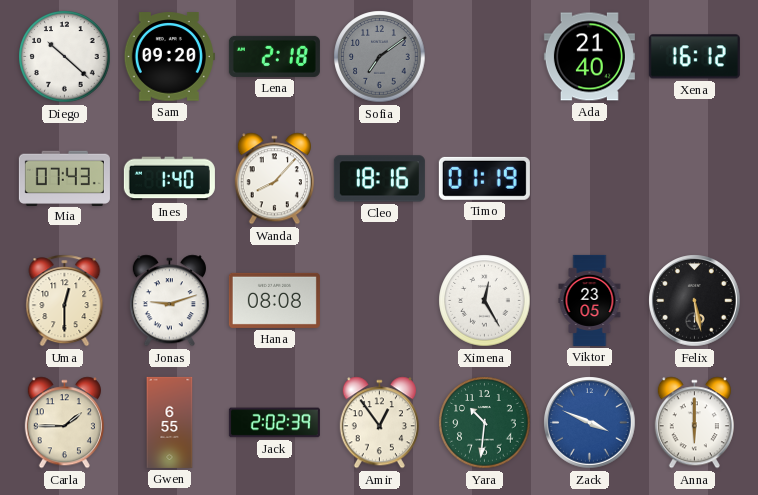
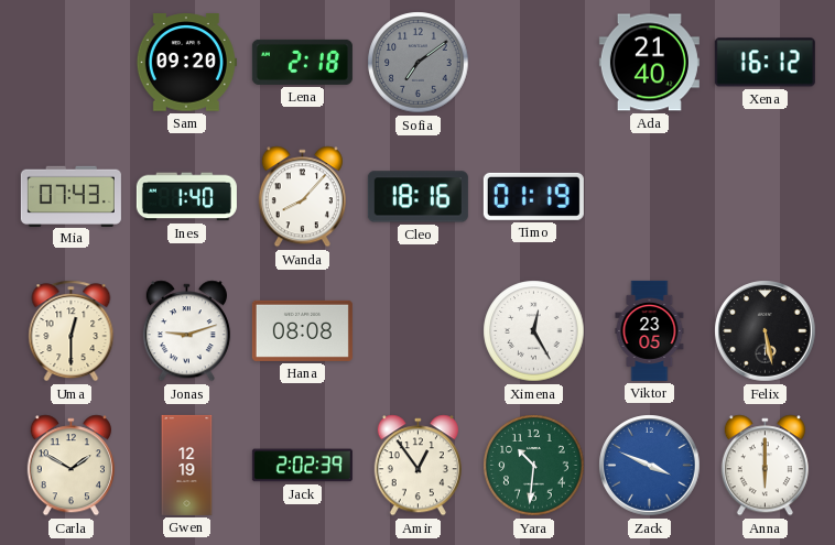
Diego: 10:22 -> none (65, 57)
Carla: 1:45 -> 1:50 (71, 466)
Gwen: 6:55 -> 12:19 (187, 465)
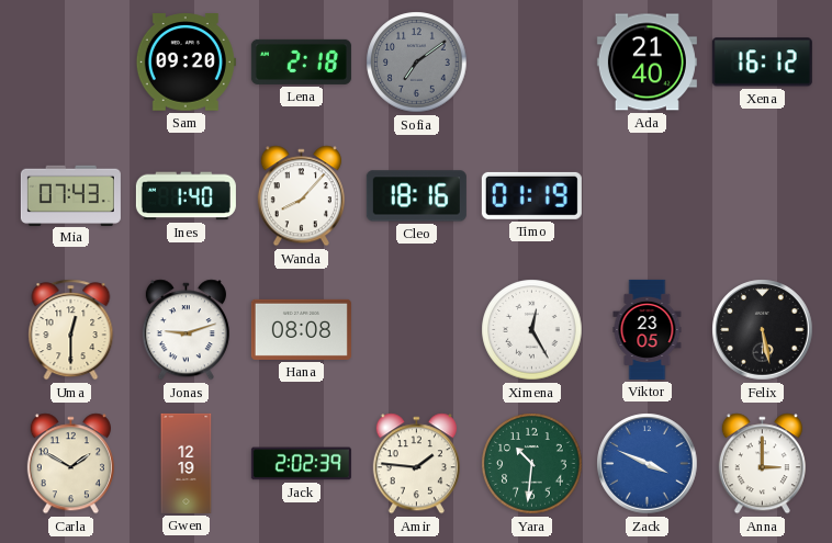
Amir: 12:54 -> 1:46 (416, 464)
Anna: 6:00 -> 3:00 (762, 464)
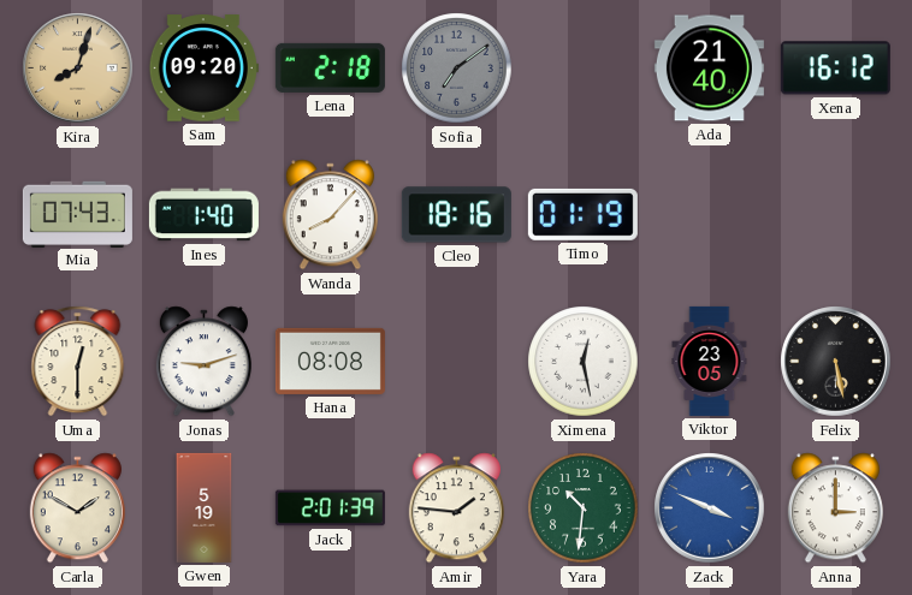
Kira: none -> 8:03 (78, 69)
Ximena: 12:25 -> 12:28 (584, 362)
Gwen: 12:19 -> 5:19 (205, 507)
Jack: 2:02 -> 2:01 (330, 508)
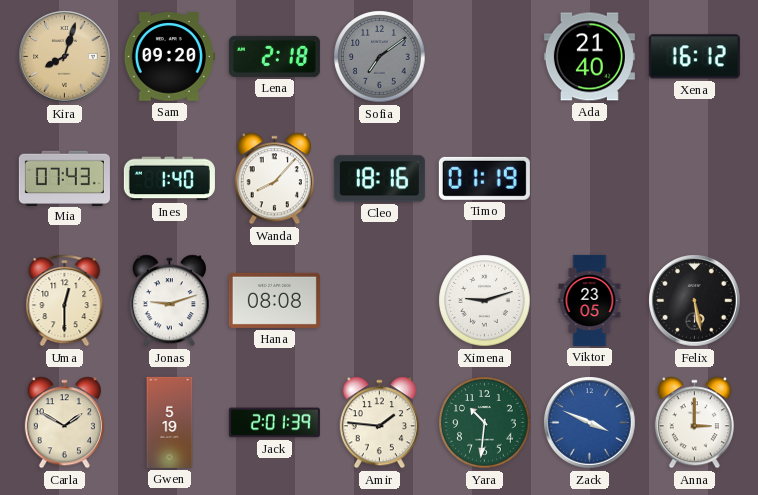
Ximena: 12:28 -> 9:12 (485, 301)
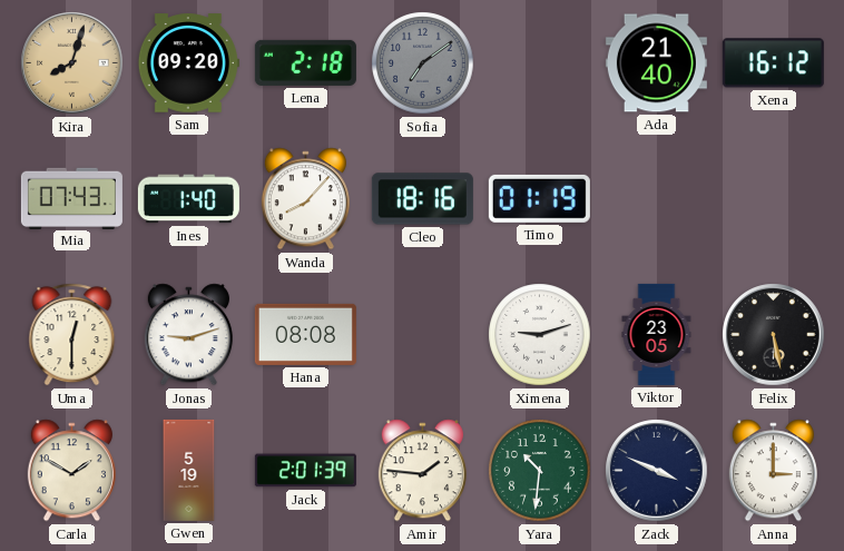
Zack dial: blue -> navy (657, 471)
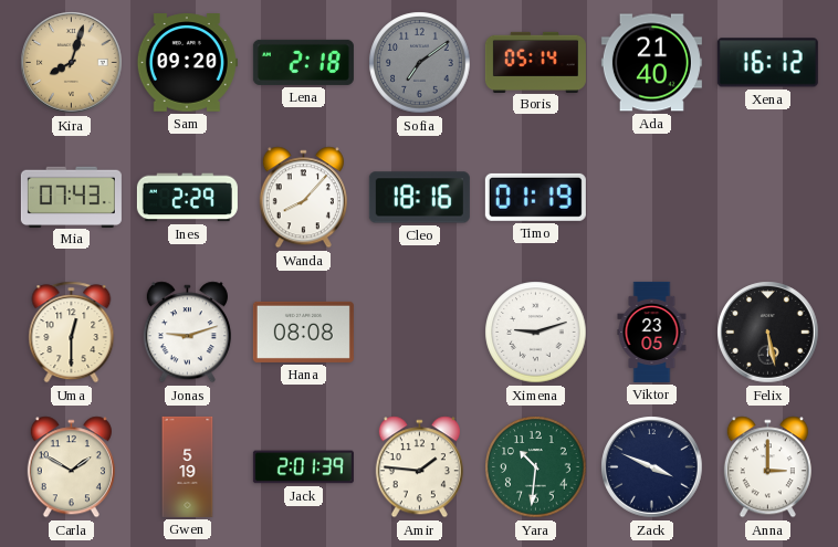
Boris: none -> 05:14 (535, 62)
Ines: 1:40 -> 2:29 (187, 198)
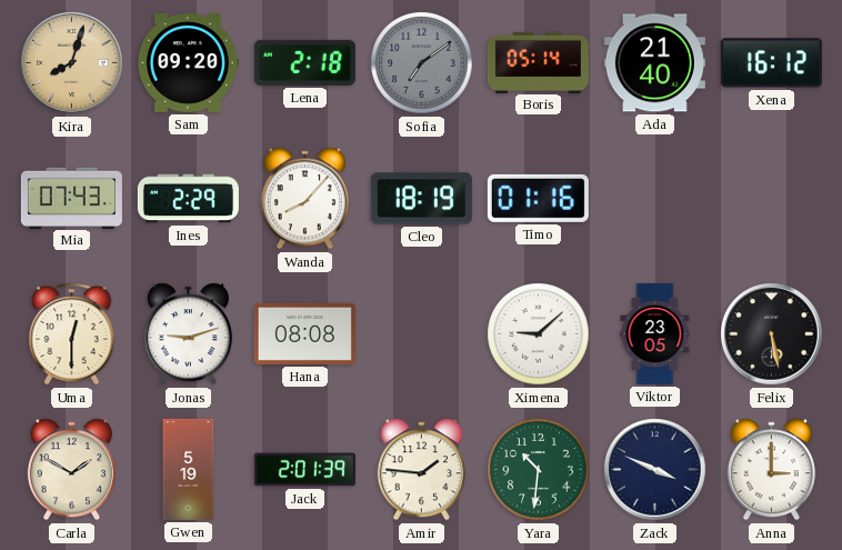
Cleo: 18:16 -> 18:19 (421, 199)
Timo: 01:19 -> 01:16 (538, 198)
Ximena: 9:12 -> 9:08 (539, 334)
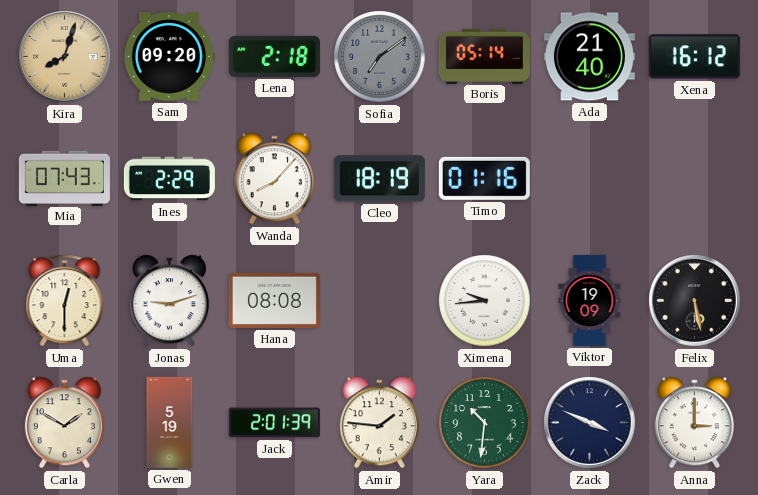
Ximena: 9:08 -> 9:44 (485, 301)
Viktor: 23:05 -> 19:09 (590, 300)
